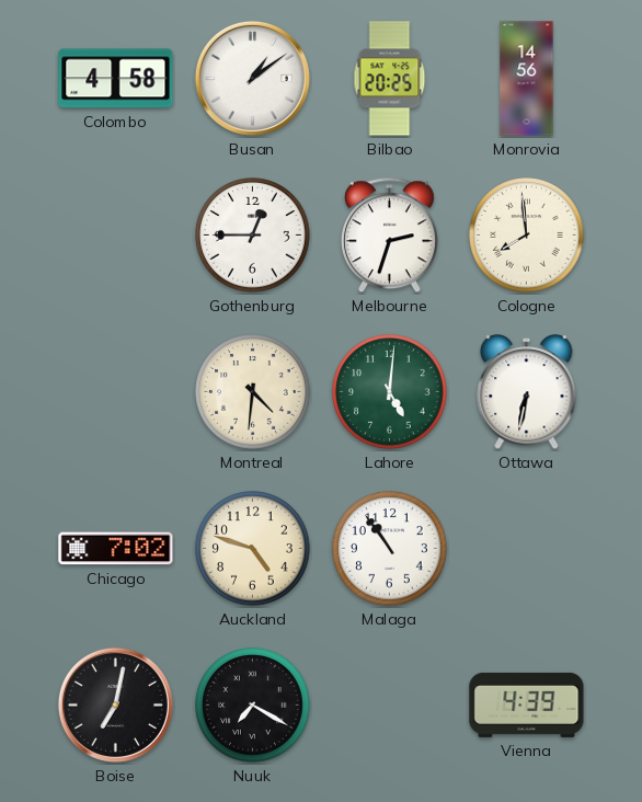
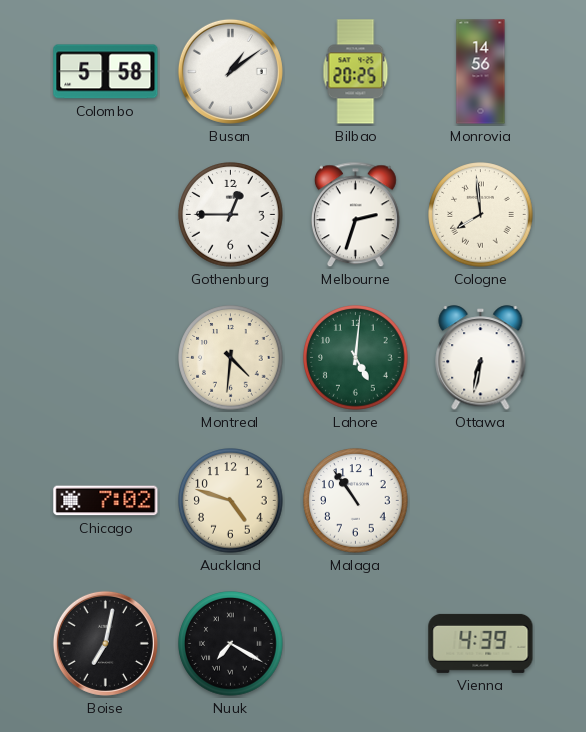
Colombo: 4:58 -> 5:58 (106, 72)
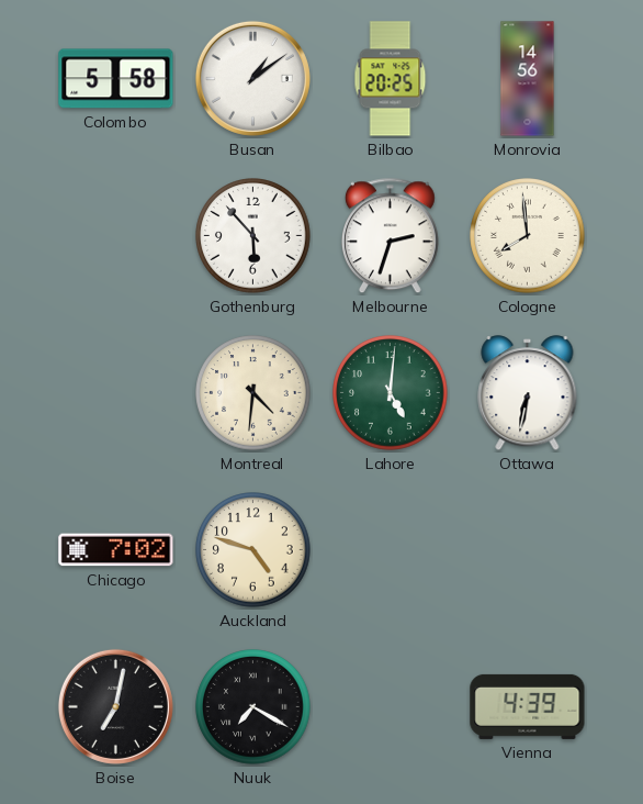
Gothenburg: 12:45 -> 5:53 (253, 236)
Malaga: 10:54 -> none (356, 501)
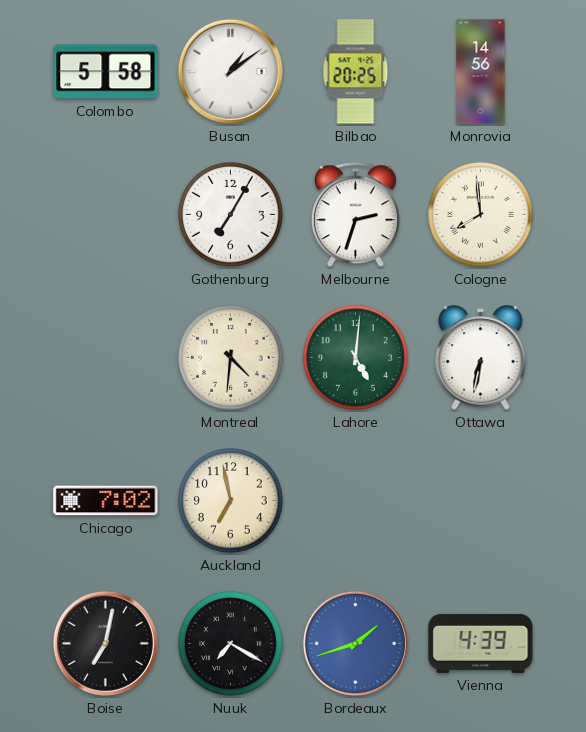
Gothenburg: 5:53 -> 7:05 (231, 215)
Auckland: 4:48 -> 6:58 (231, 501)
Bordeaux: none -> 1:42 (355, 643)
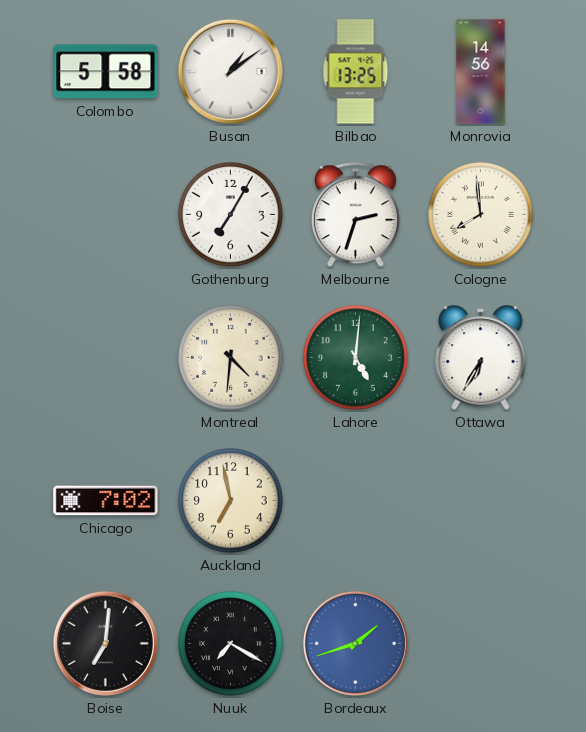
Bilbao: 20:25 -> 13:25 (356, 72)
Ottawa: 6:32 -> 6:35 (481, 358)
Boise: 7:02 -> 7:01 (105, 643)
Vienna: 4:39 -> none (481, 643)
